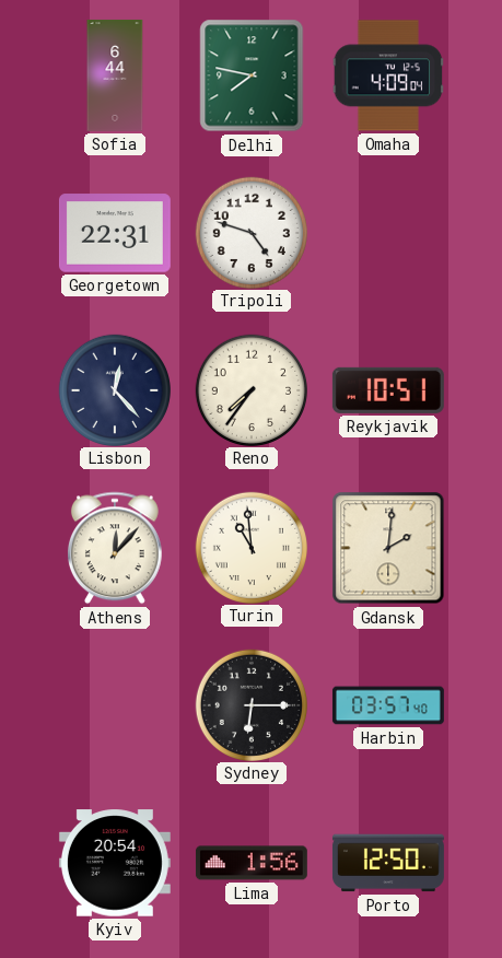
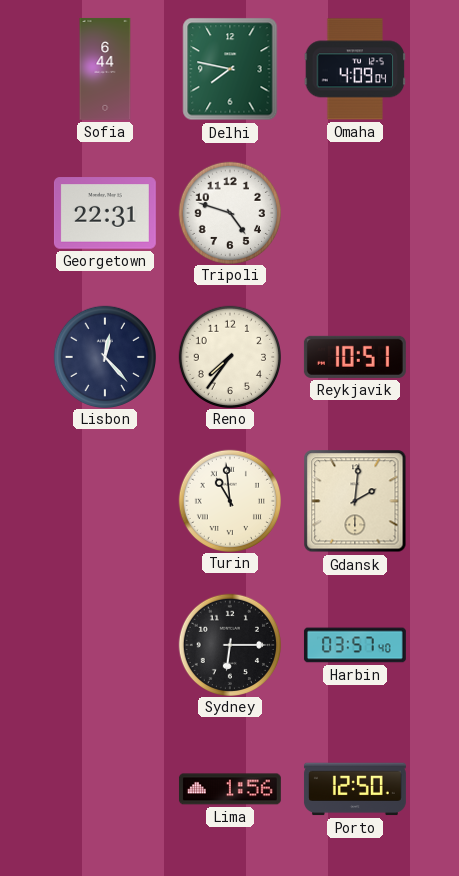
Athens: 12:07 -> none (115, 548)
Kyiv: 20:54 -> none (115, 863)
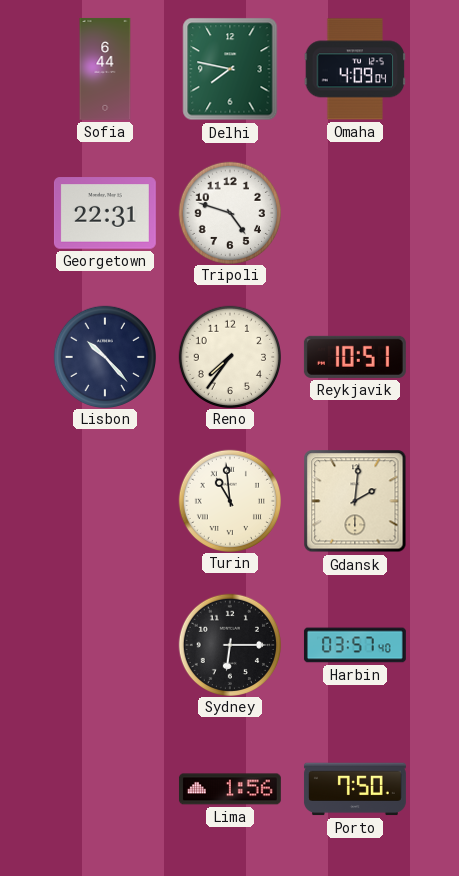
Lisbon: 12:23 -> 10:23 (104, 356)
Porto: 12:50 -> 7:50 (355, 789)
